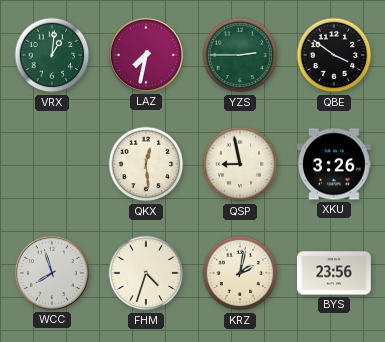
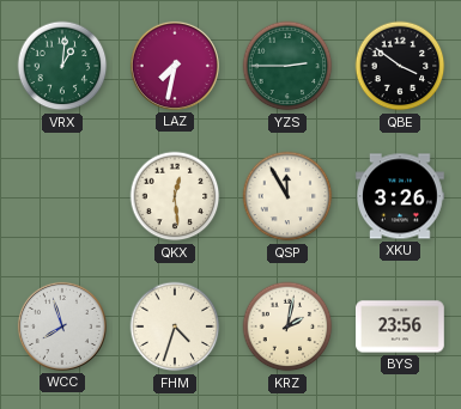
QSP: 8:58 -> 11:55 (287, 196)
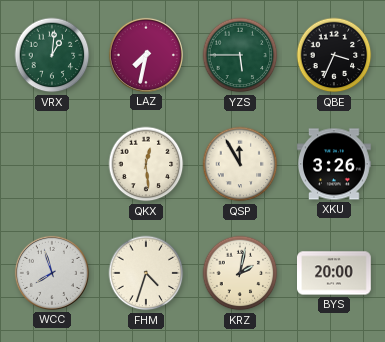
YZS: 2:45 -> 5:45 (240, 55)
QBE: 3:51 -> 3:34 (334, 55)
BYS: 23:56 -> 20:00 (334, 273)
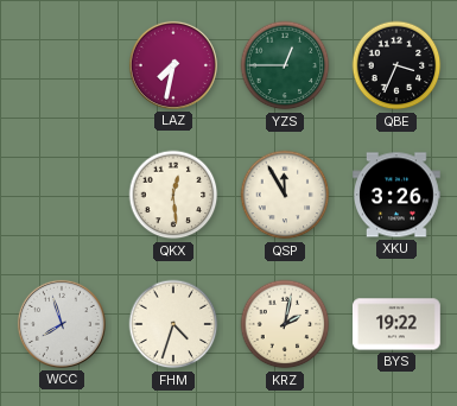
VRX: 1:01 -> none (52, 55)
YZS: 5:45 -> 12:45 (285, 65)
BYS: 20:00 -> 19:22 (396, 324)
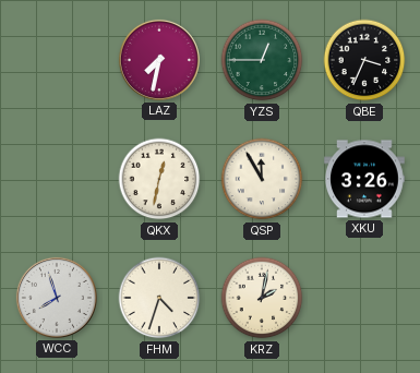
QKX: 12:29 -> 12:32 (159, 179)
BYS: 19:22 -> none (396, 324)
